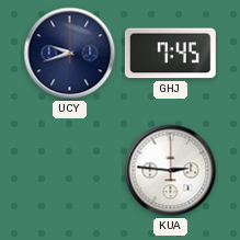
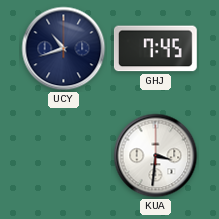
UCY: 9:42 -> 10:42 (64, 49)
KUA: 2:46 -> 3:31 (156, 156)
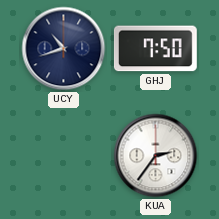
GHJ: 7:45 -> 7:50 (155, 49)
KUA: 3:31 -> 2:36 (156, 156)
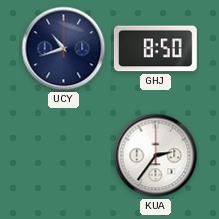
GHJ: 7:50 -> 8:50 (155, 49)
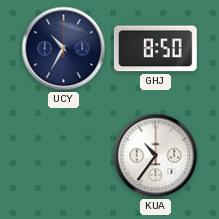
UCY: 10:42 -> 10:35 (64, 49)
KUA: 2:36 -> 10:36 (156, 156)
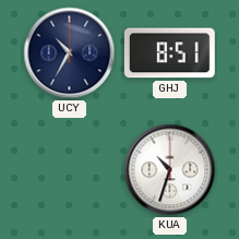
GHJ: 8:50 -> 8:51 (169, 53)
KUA: 10:36 -> 10:33 (170, 170)
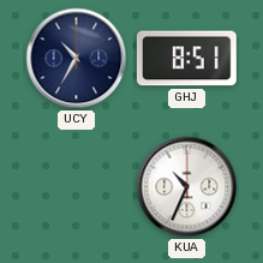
KUA: 10:33 -> 10:34 (187, 187)
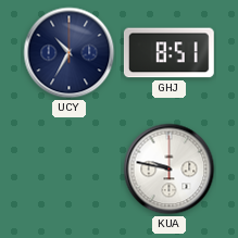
KUA: 10:34 -> 9:47 (170, 170)
